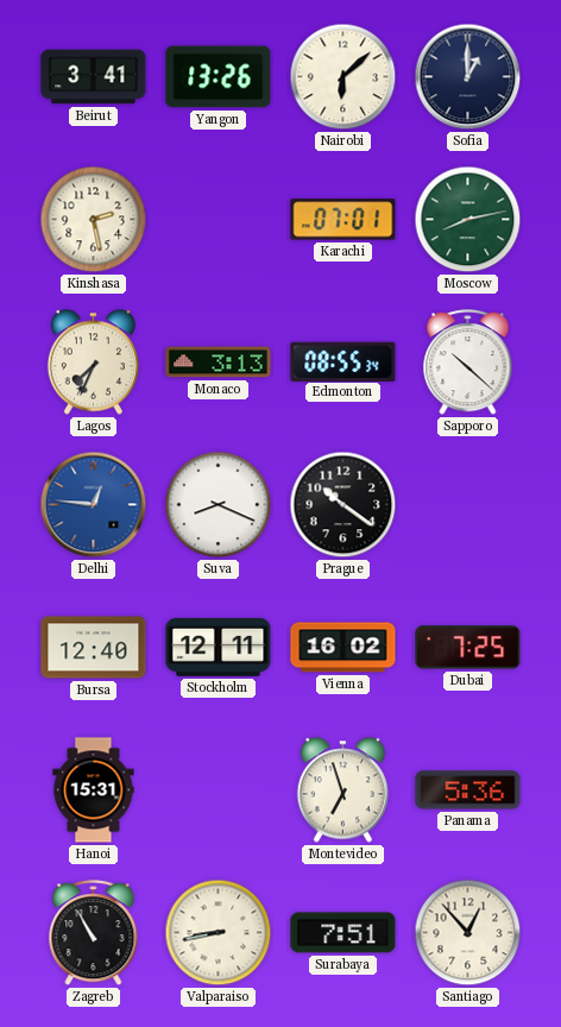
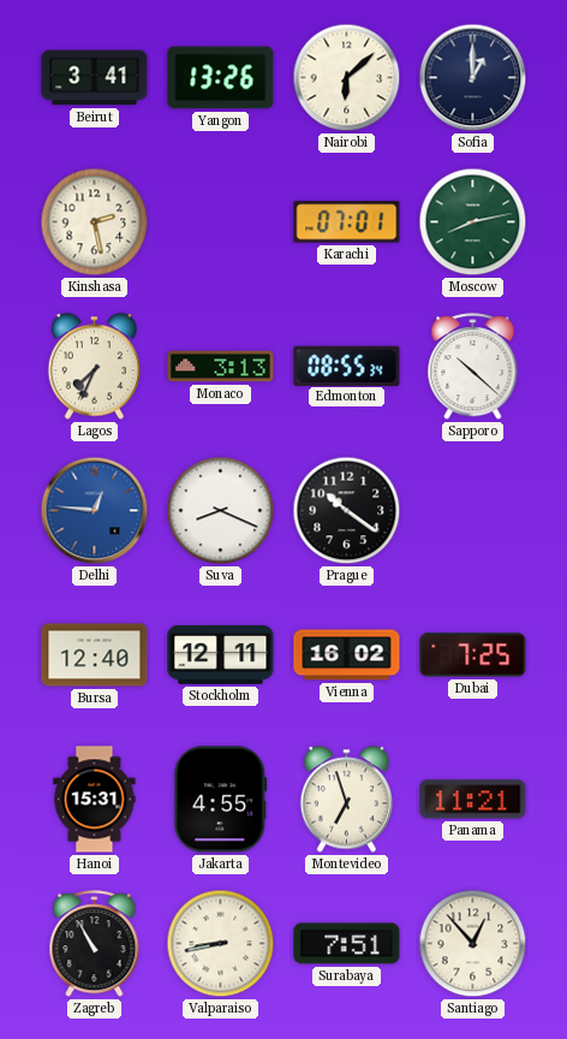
Jakarta: none -> 4:55 (221, 800)
Panama: 5:36 -> 11:21 (473, 800)
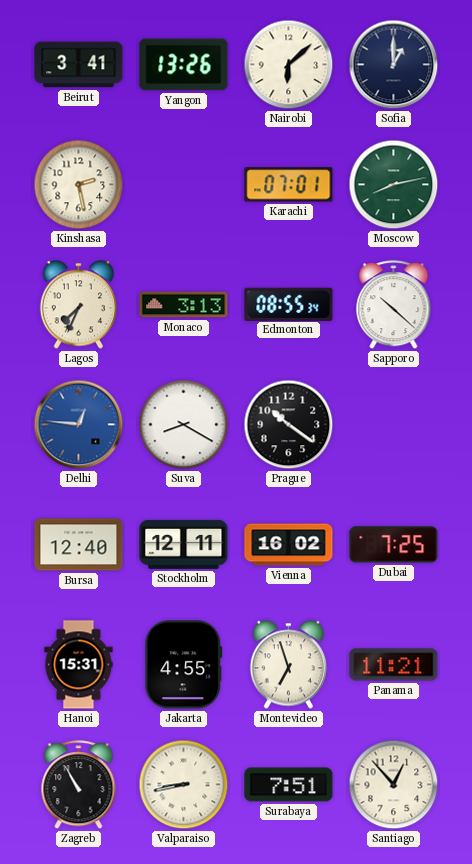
Suva: 8:19 -> 8:20 (184, 425)
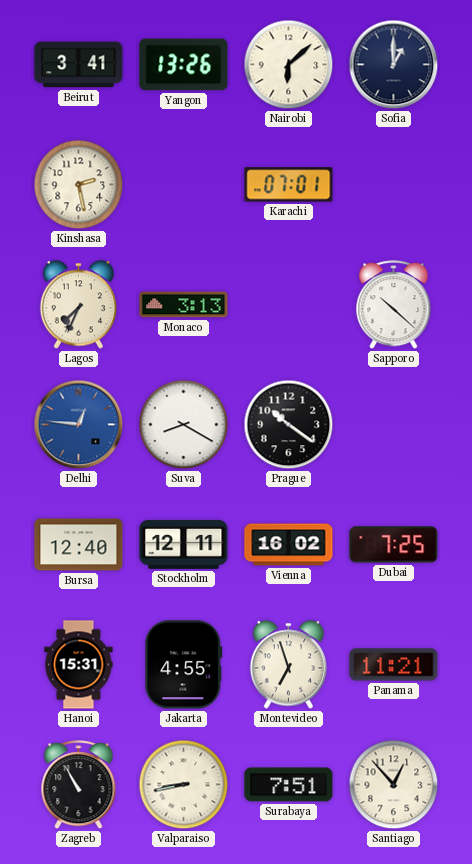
Moscow: 8:13 -> none (394, 185)
Edmonton: 08:55 -> none (289, 304)
